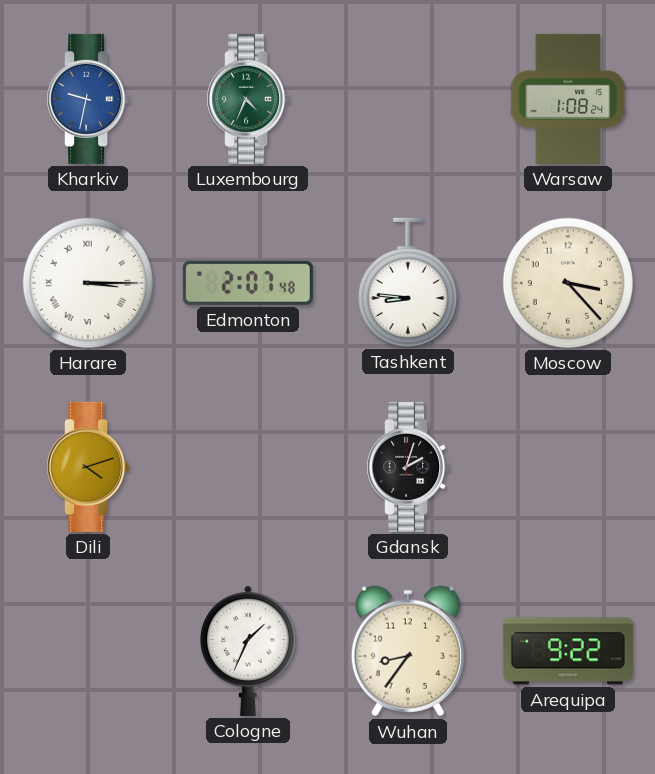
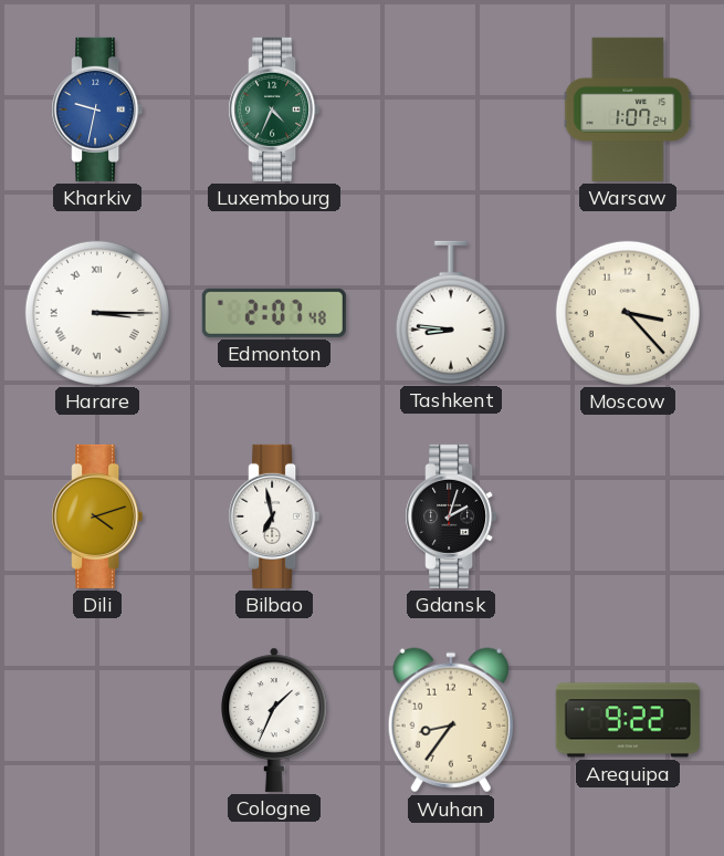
Warsaw: 1:08 -> 1:07 (628, 109)
Bilbao: none -> 6:58 (274, 516)
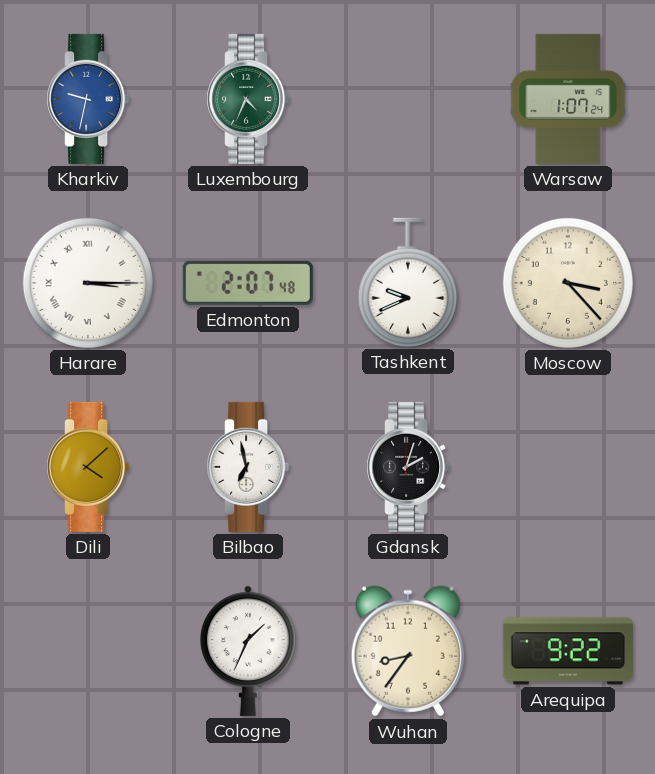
Tashkent: 8:46 -> 9:41 (408, 282)
Dili: 4:12 -> 4:08 (88, 467)
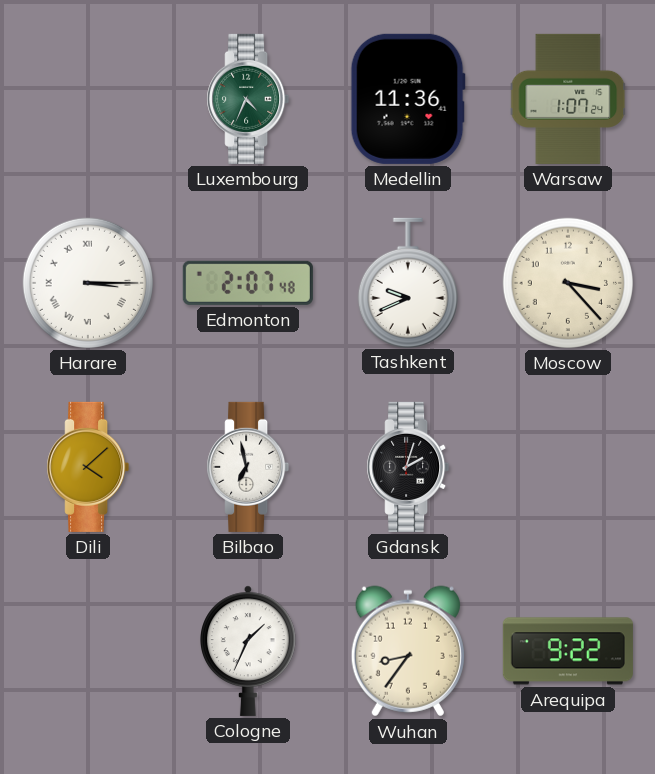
Kharkiv: 9:32 -> none (88, 99)
Medellin: none -> 11:36 (408, 99)
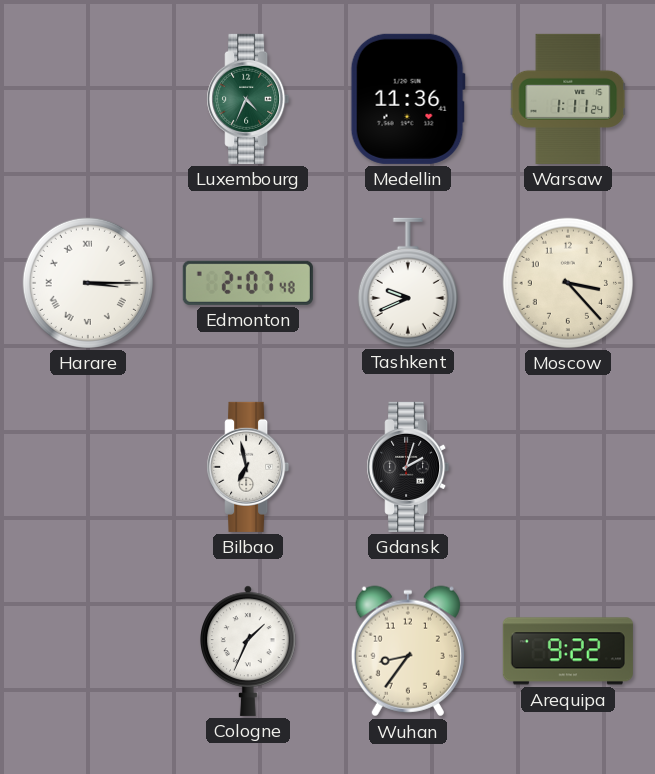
Warsaw: 1:07 -> 1:11 (568, 99)
Dili: 4:08 -> none (88, 467)
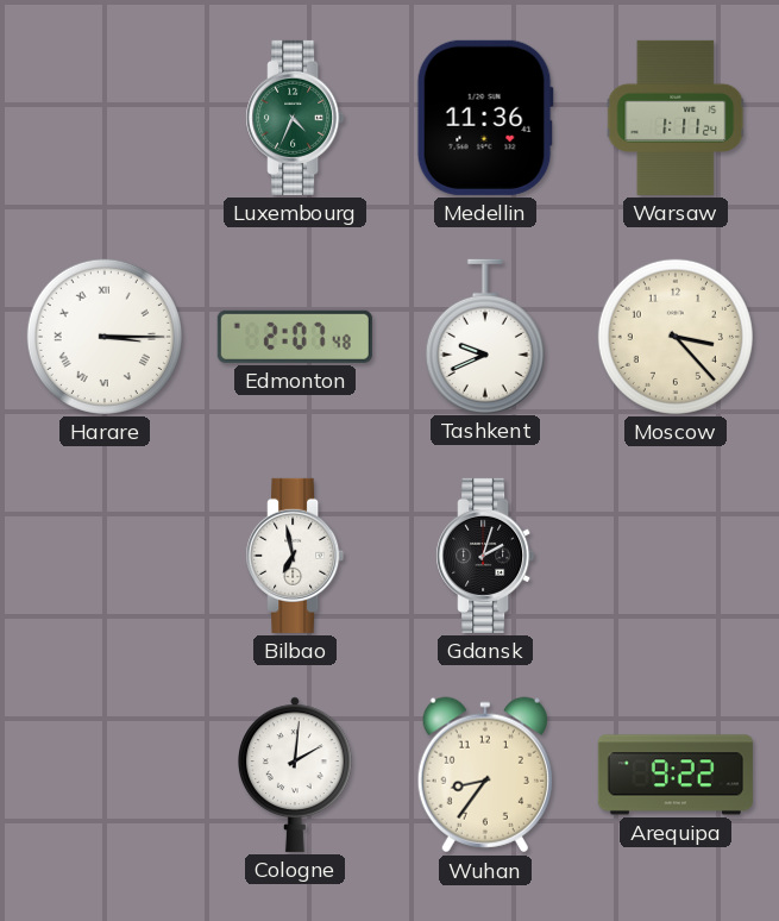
Cologne: 1:34 -> 2:01 (296, 775)
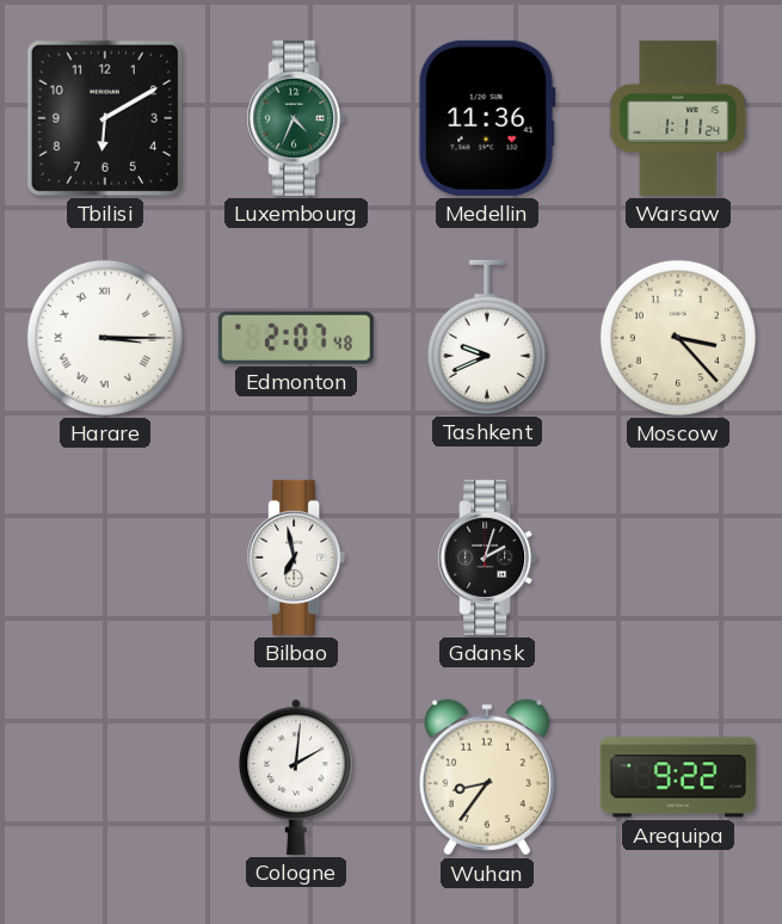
Tbilisi: none -> 6:10 (105, 118)
